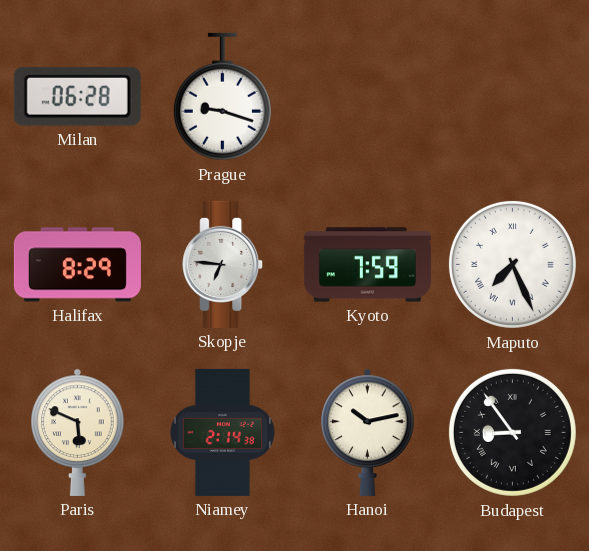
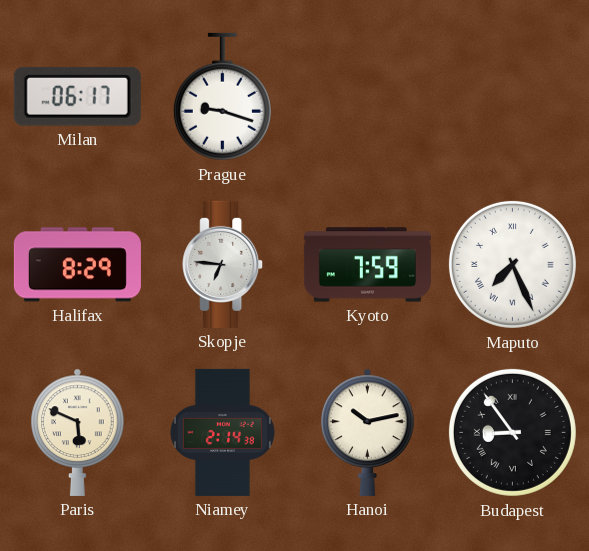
Milan: 06:28 -> 06:17 (77, 96)
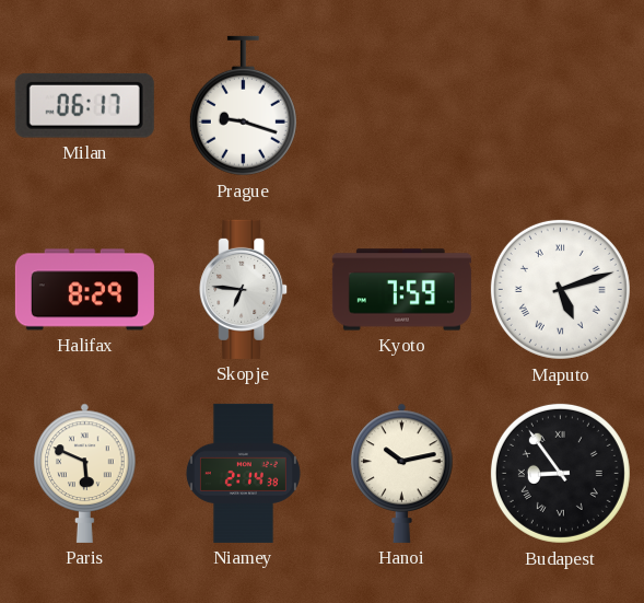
Maputo: 7:26 -> 5:12 (560, 289)
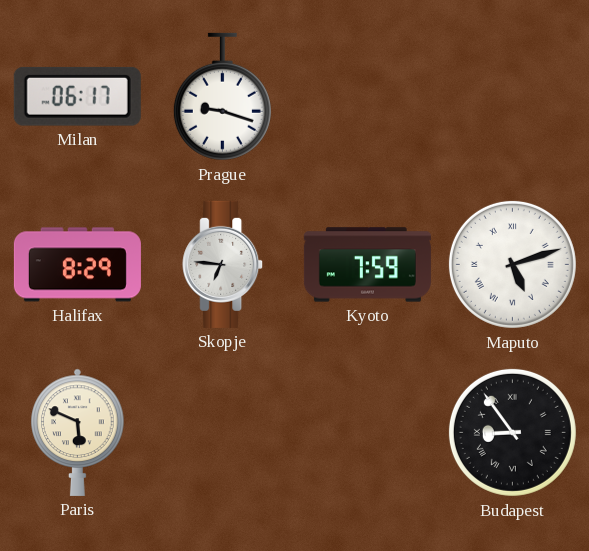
Niamey: 2:14 -> none (243, 473)
Hanoi: 10:13 -> none (402, 473)
